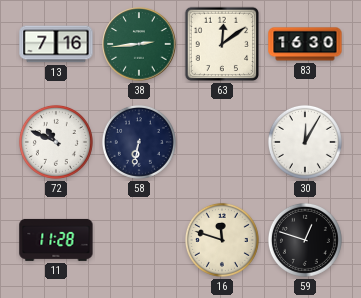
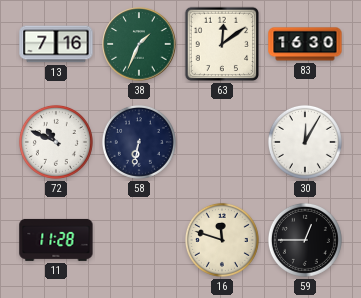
38: 2:44 -> 1:34 (139, 44)
59: 12:48 -> 12:45 (305, 240)
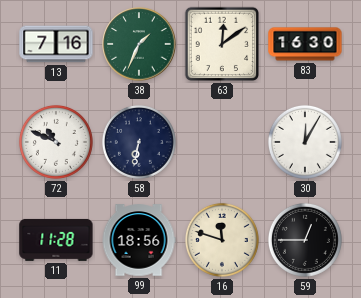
99: none -> 18:56 (139, 240)
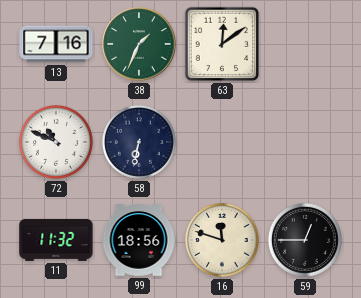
83: 16:30 -> none (305, 44)
30: 12:05 -> none (305, 142)
11: 11:28 -> 11:32 (56, 240)
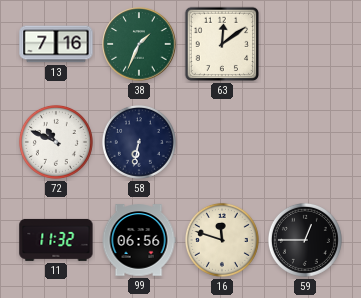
99: 18:56 -> 06:56 (139, 240)
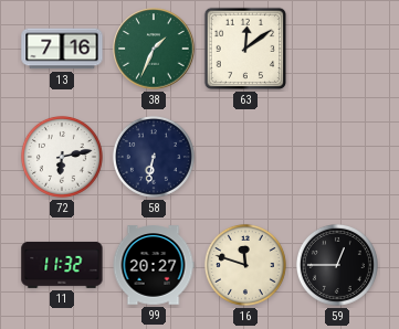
72: 10:49 -> 6:13 (62, 157)
99: 06:56 -> 20:27 (154, 265)
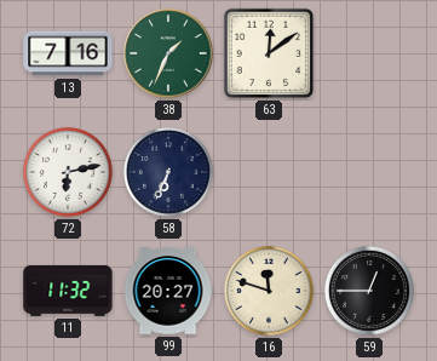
58: 6:32 -> 6:34 (168, 172)
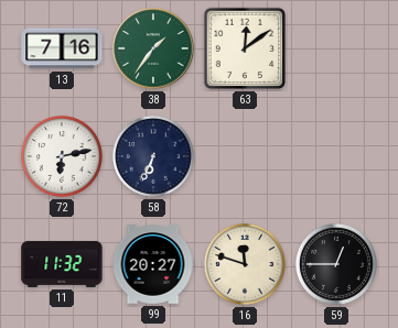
38: 1:34 -> 1:36 (153, 48)
